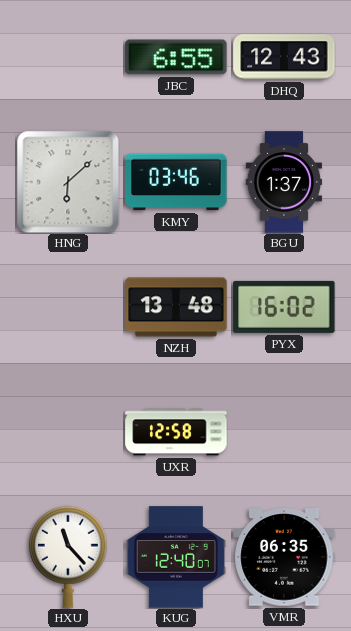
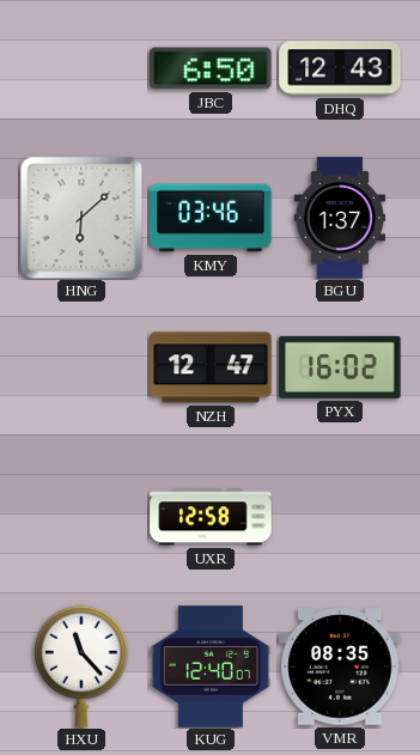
JBC: 6:55 -> 6:50 (211, 68)
NZH: 13:48 -> 12:47 (211, 367)
VMR: 06:35 -> 08:35 (340, 666)
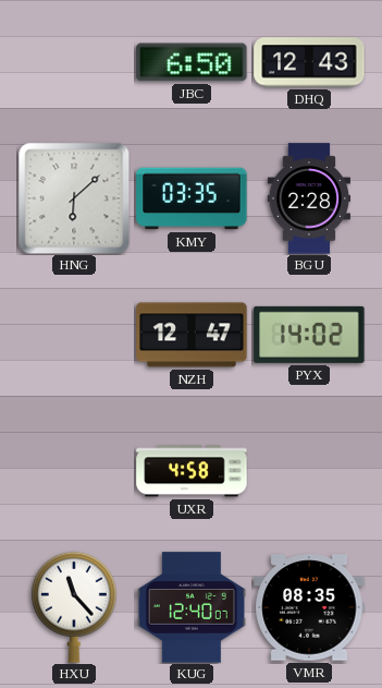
KMY: 03:46 -> 03:35 (192, 198)
BGU: 1:37 -> 2:28 (309, 198)
PYX: 16:02 -> 14:02 (309, 335)
UXR: 12:58 -> 4:58 (192, 471)
